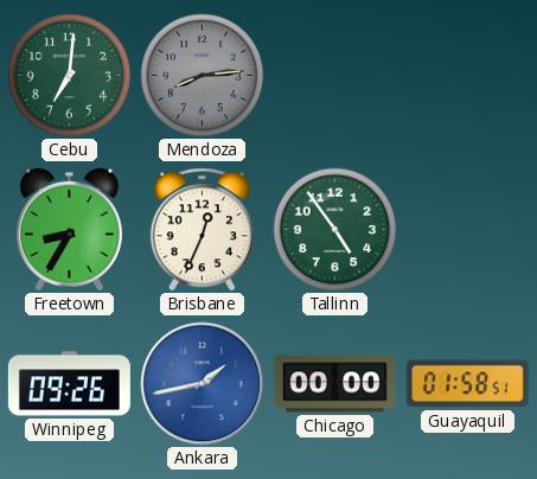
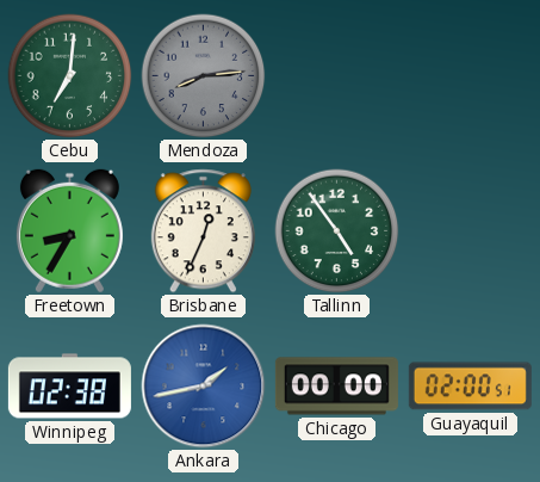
Winnipeg: 09:26 -> 02:38 (69, 387)
Guayaquil: 01:58 -> 02:00 (470, 387)
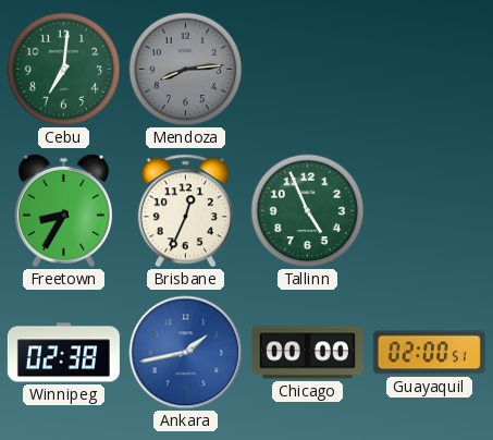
Tallinn: 4:54 -> 4:56 (308, 211)
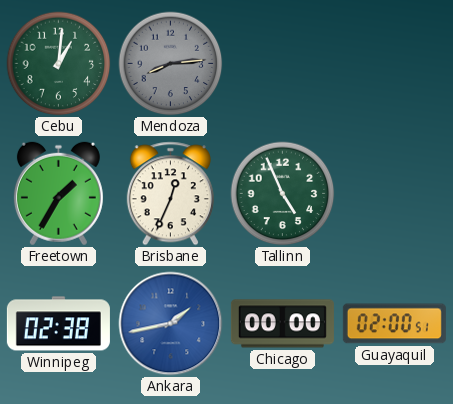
Cebu: 7:01 -> 1:01 (59, 64)
Freetown: 8:35 -> 1:35 (58, 194)
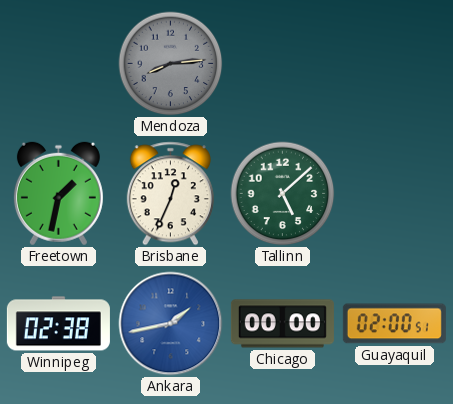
Cebu: 1:01 -> none (59, 64)
Freetown: 1:35 -> 1:32 (58, 194)
Tallinn: 4:56 -> 5:08 (283, 194)
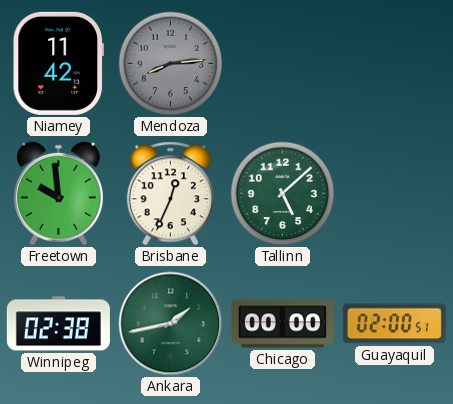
Niamey: none -> 11:42 (58, 63)
Freetown: 1:32 -> 9:59 (58, 194)
Ankara dial: blue -> green (171, 324)
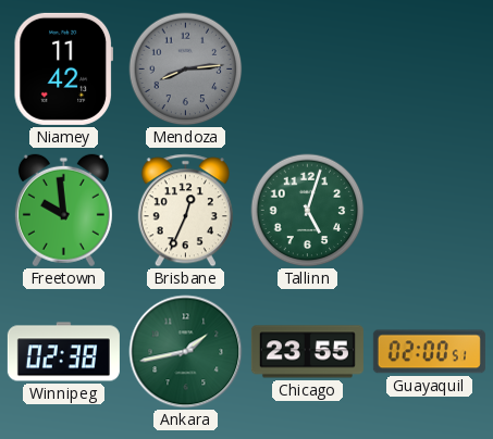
Tallinn: 5:08 -> 5:03 (308, 211)
Chicago: 00:00 -> 23:55 (307, 352)
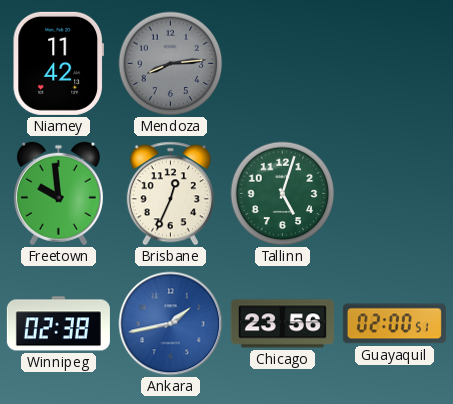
Ankara dial: green -> blue (171, 324)
Chicago: 23:55 -> 23:56 (282, 324)
